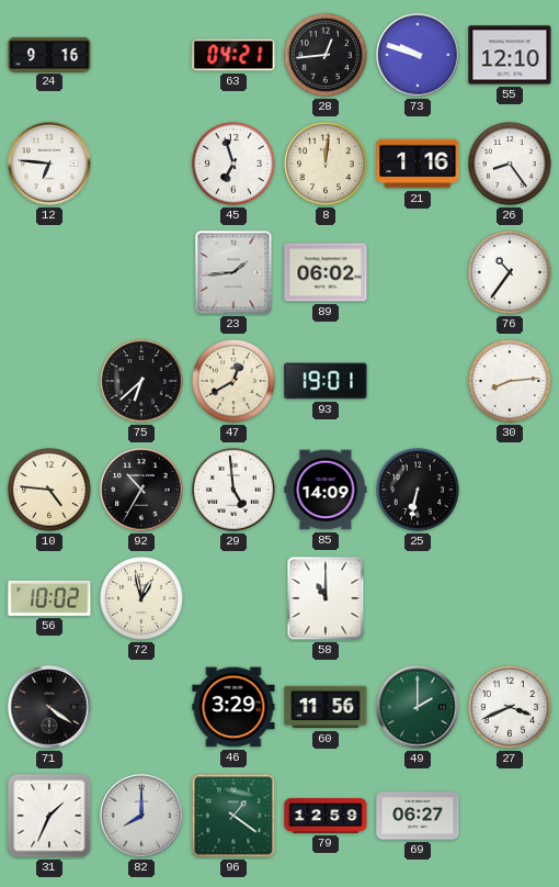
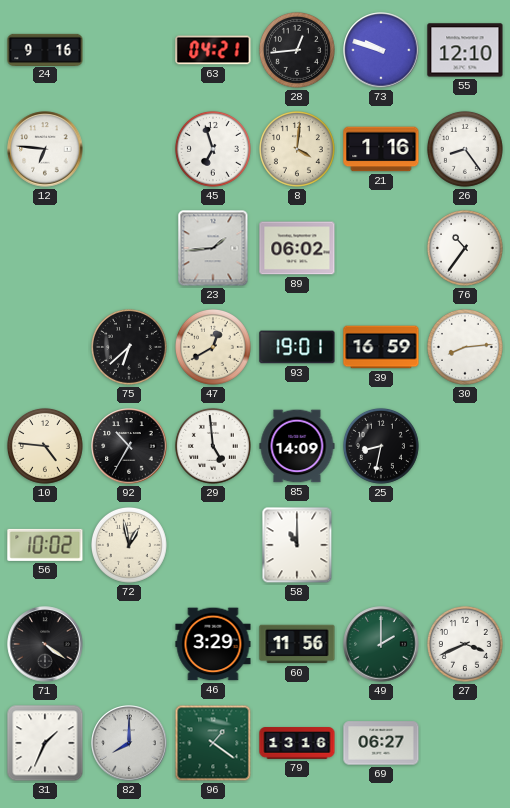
8: 12:01 -> 4:01 (297, 149)
39: none -> 16:59 (381, 347)
25: 6:32 -> 8:32 (381, 446)
79: 12:59 -> 13:16 (297, 743)
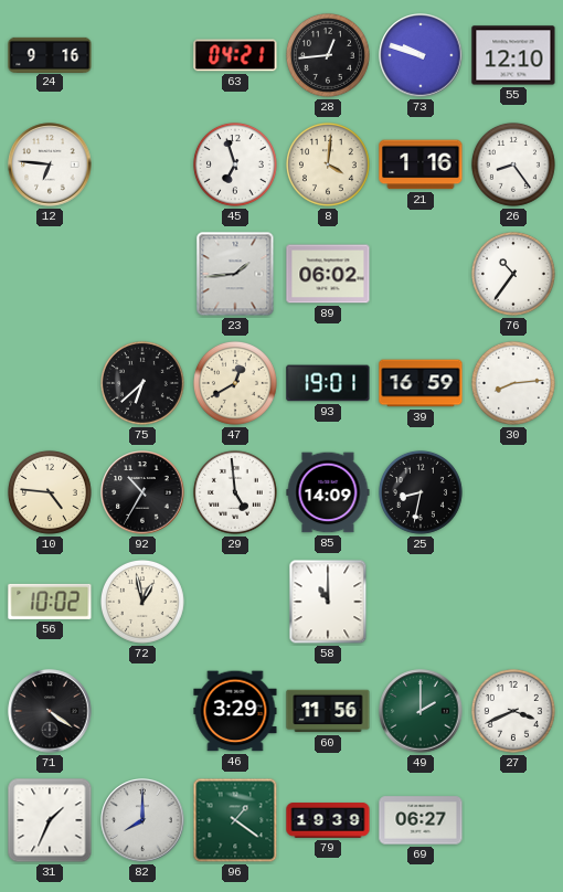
79: 13:16 -> 19:39 (328, 820)
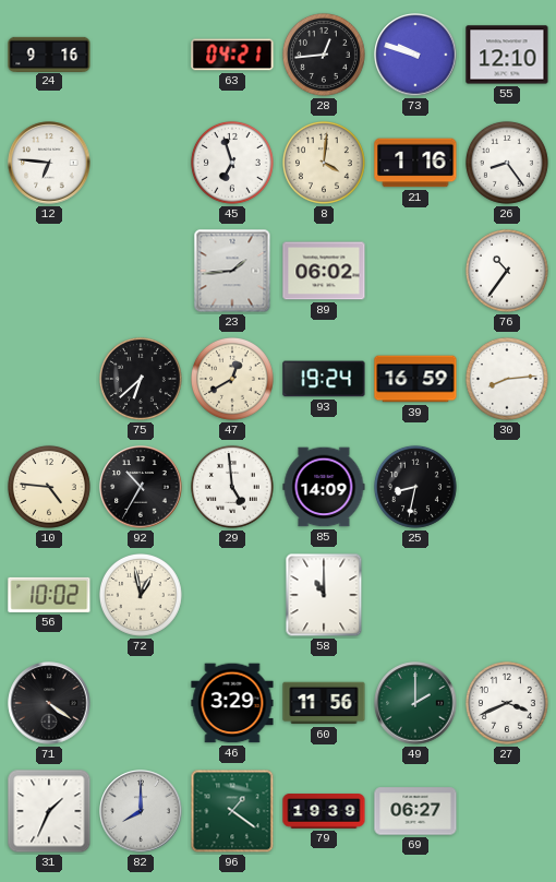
93: 19:01 -> 19:24 (324, 379)
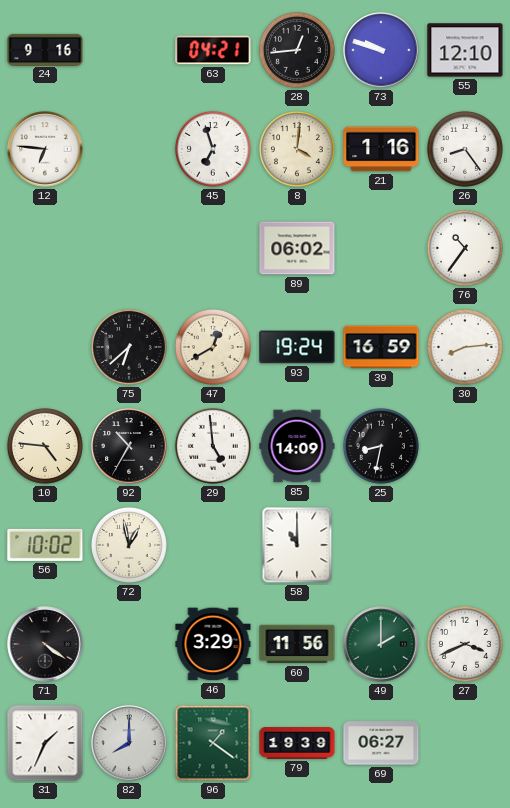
23: 1:44 -> none (232, 271)
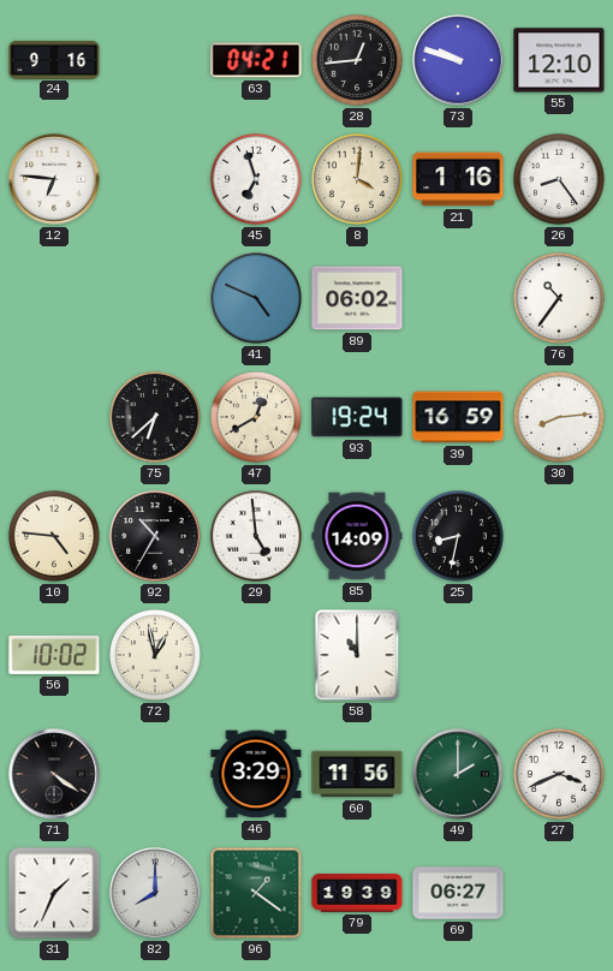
41: none -> 4:49 (256, 298)
